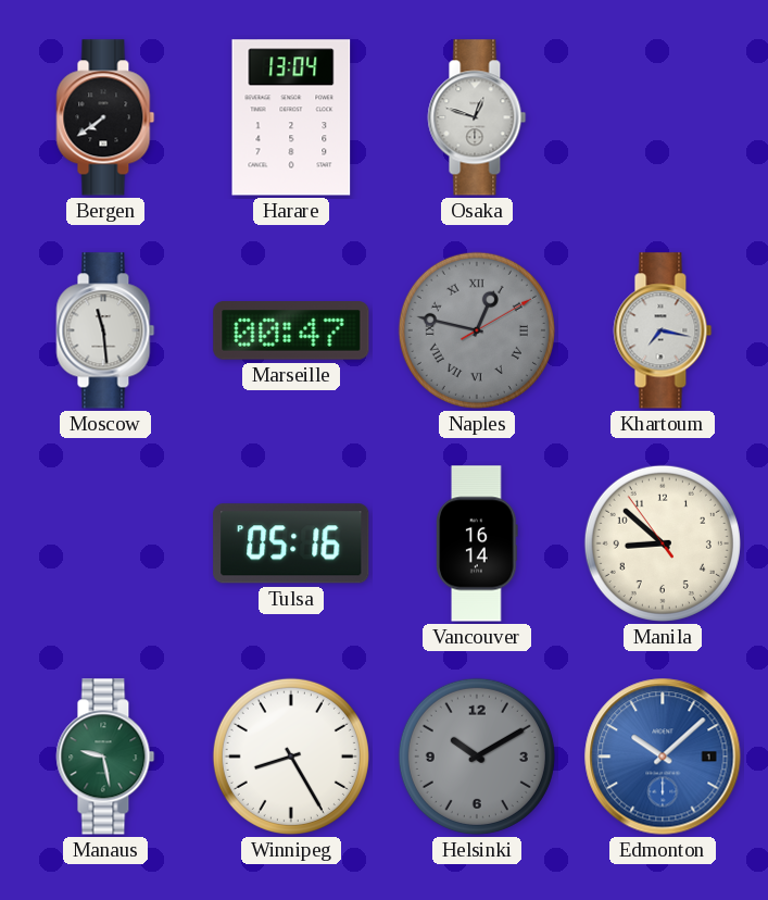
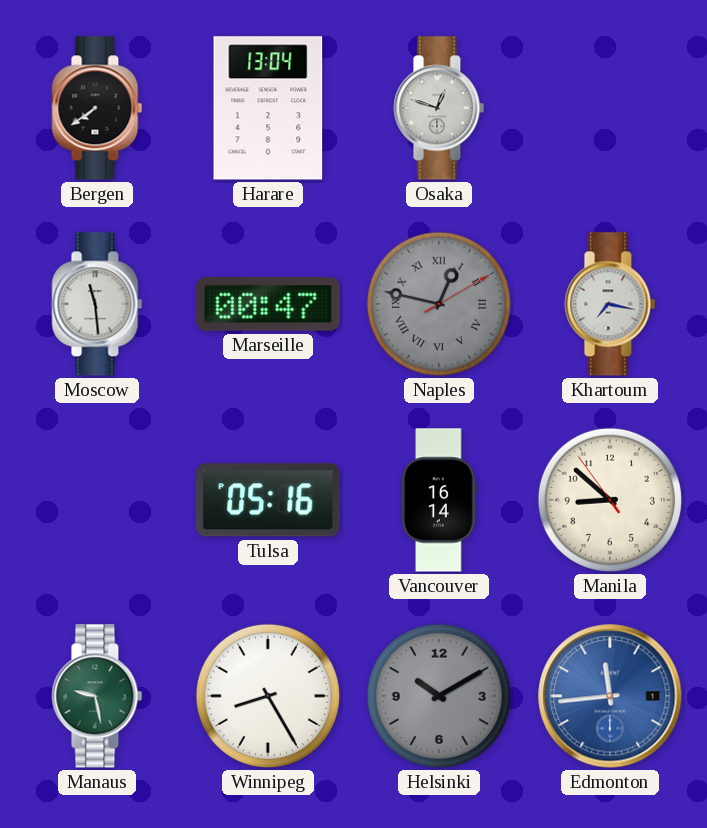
Edmonton: 10:08 -> 11:44 (610, 696)
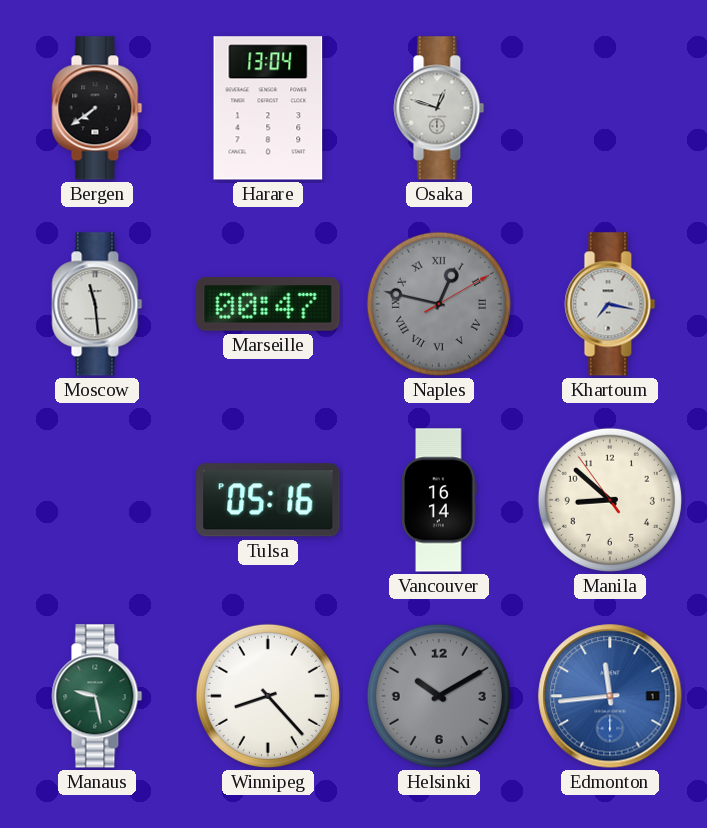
Winnipeg: 8:25 -> 8:23 (268, 696)
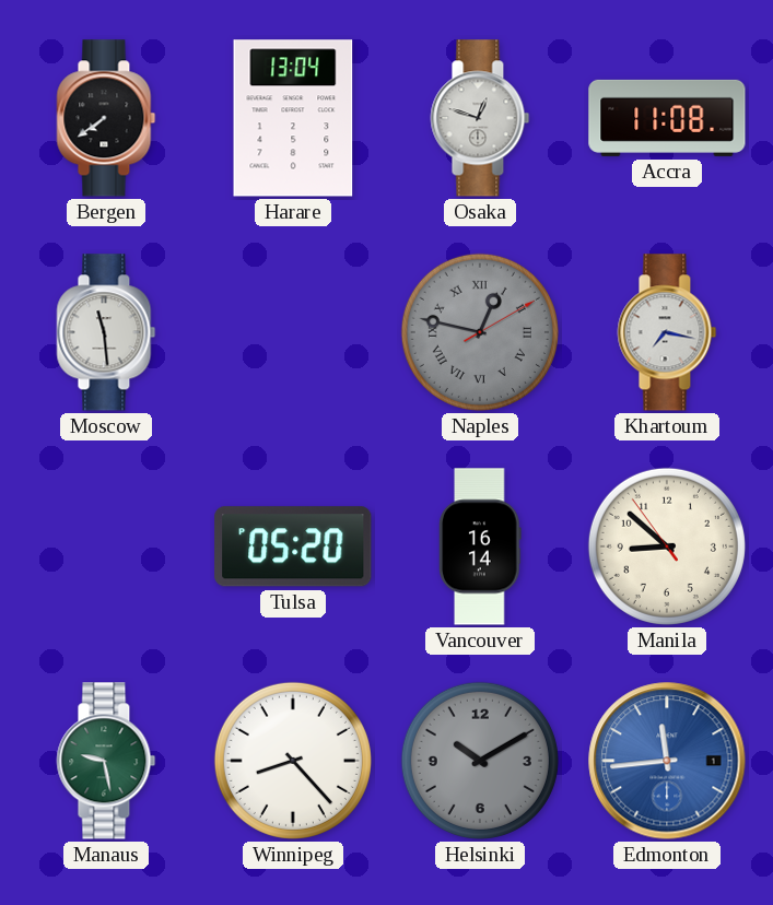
Accra: none -> 11:08 (667, 118)
Marseille: 00:47 -> none (268, 304)
Tulsa: 05:16 -> 05:20 (293, 546)
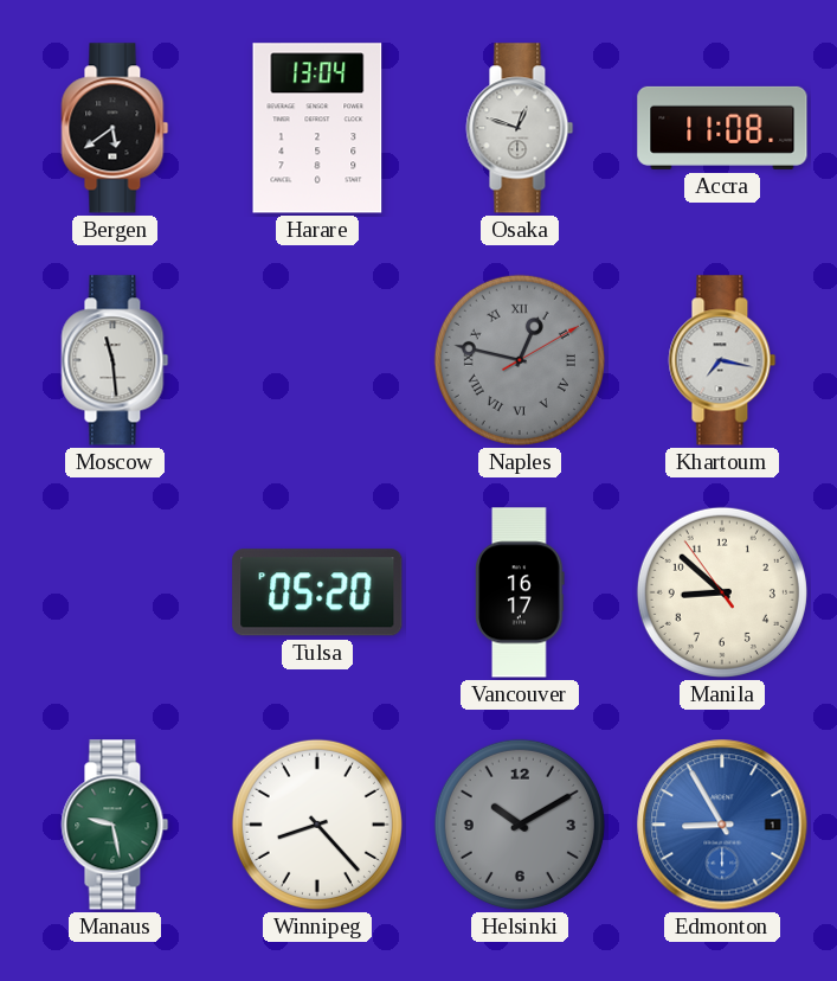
Bergen: 7:39 -> 5:39 (115, 128)
Vancouver: 16:14 -> 16:17 (520, 592)
Edmonton: 11:44 -> 8:55 (722, 825)
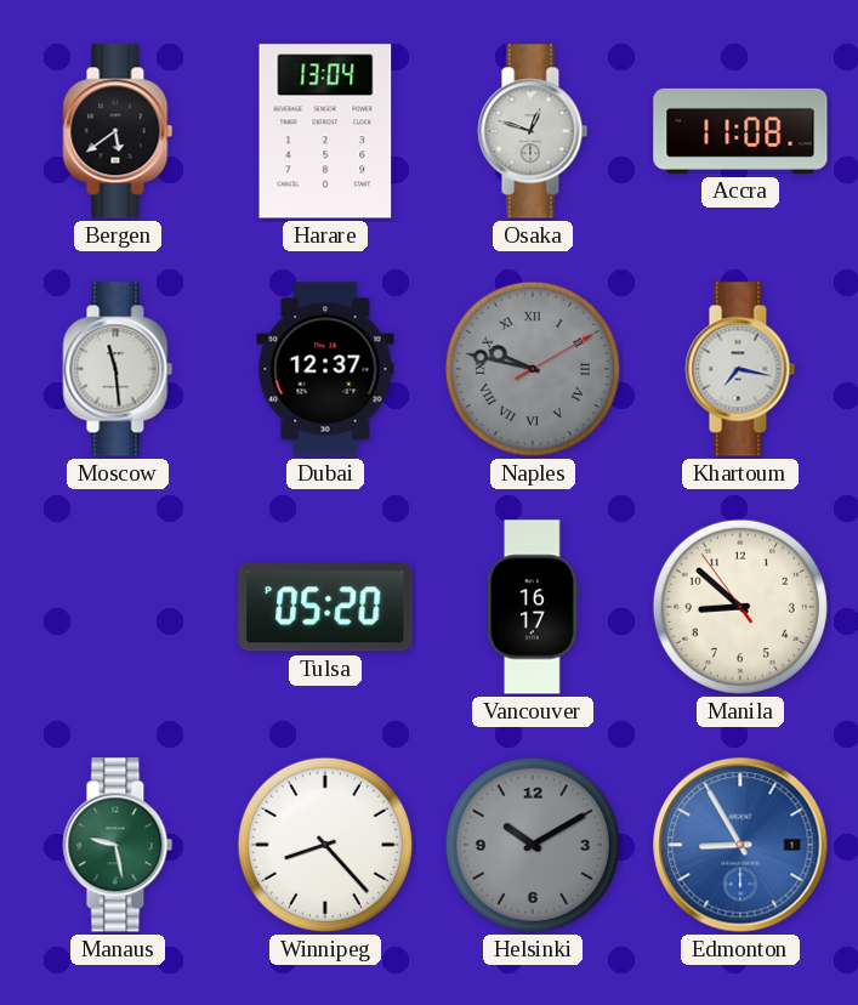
Dubai: none -> 12:37 (325, 369)
Naples: 12:47 -> 9:47 (533, 369)
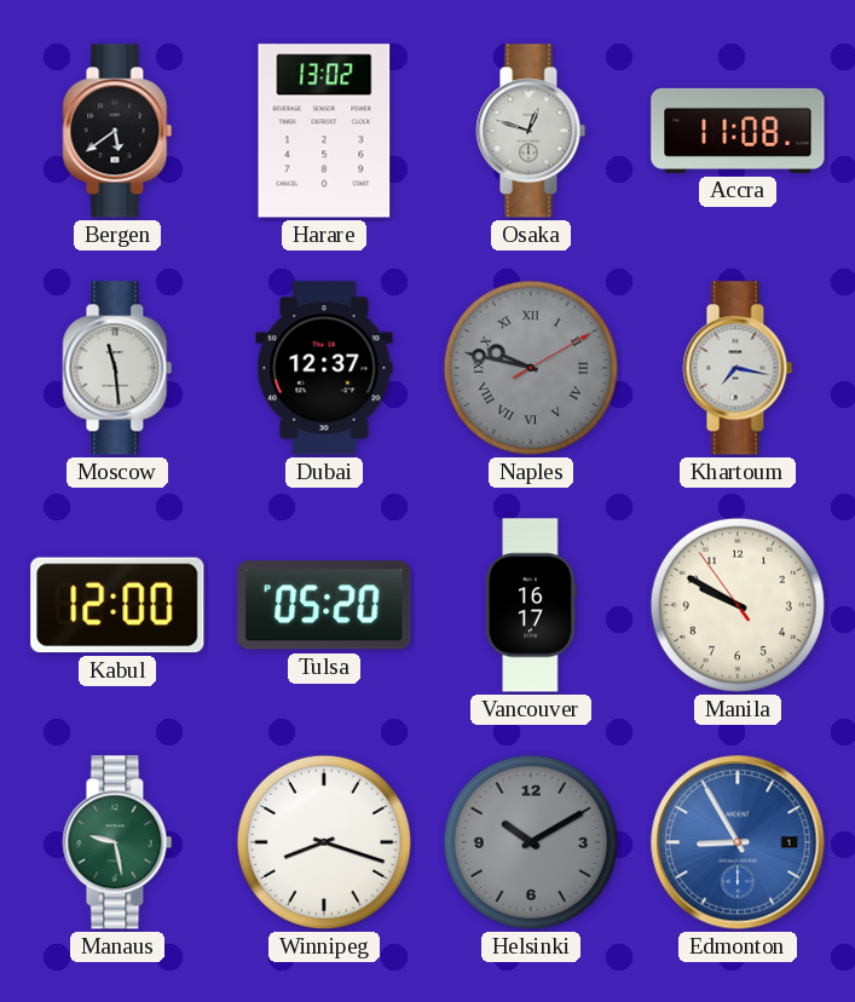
Harare: 13:04 -> 13:02 (324, 131)
Kabul: none -> 12:00 (117, 605)
Manila: 8:51 -> 9:49 (738, 605)
Winnipeg: 8:23 -> 8:18 (324, 842)
